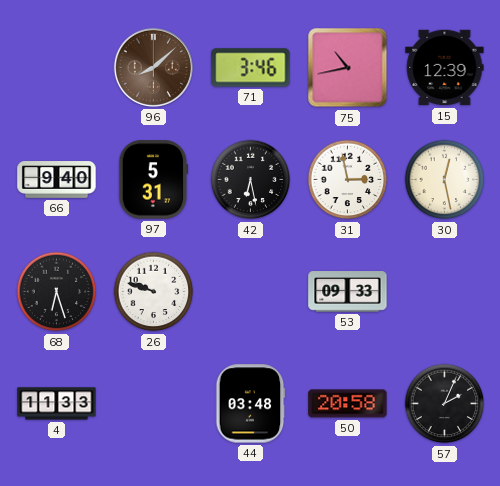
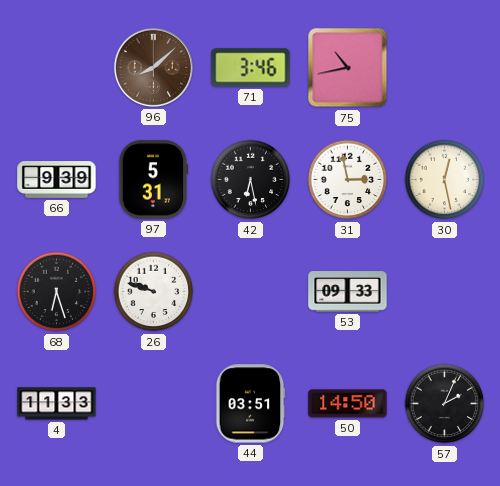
15: 12:39 -> none (445, 68)
66: 9:40 -> 9:39 (57, 180)
44: 03:48 -> 03:51 (251, 404)
50: 20:58 -> 14:50 (348, 404)
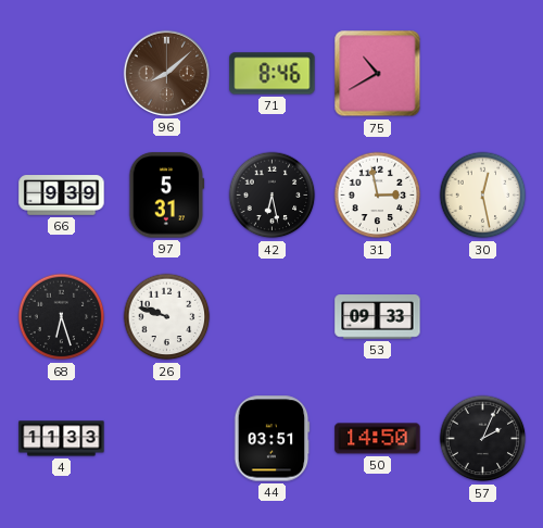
71: 3:46 -> 8:46 (273, 74)
75: 10:43 -> 10:40 (378, 74)
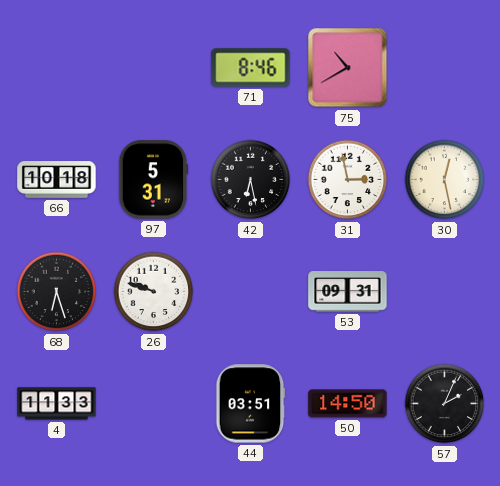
96: 8:08 -> none (166, 73)
66: 9:39 -> 10:18 (57, 180)
53: 09:33 -> 09:31 (348, 292)
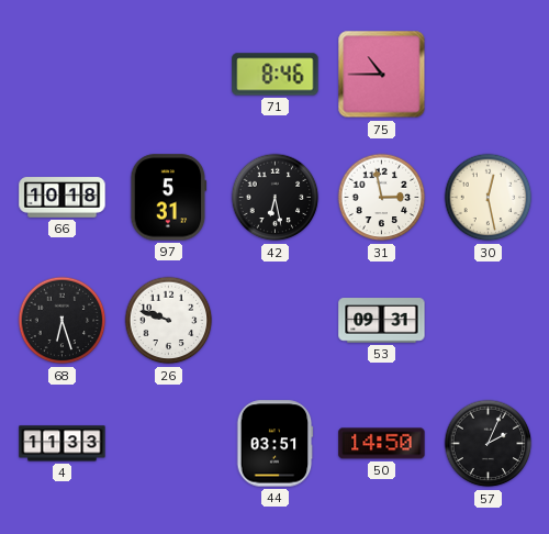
75: 10:40 -> 10:45 (382, 75)
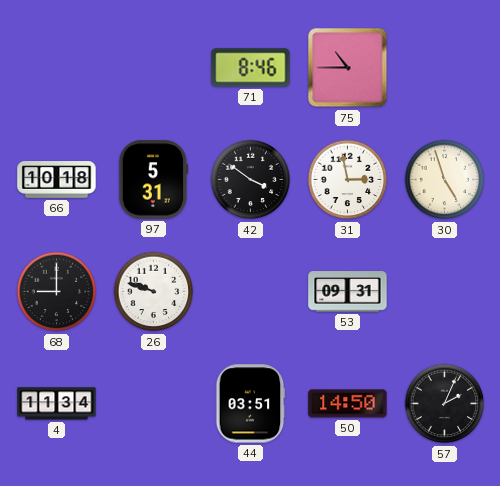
42: 6:28 -> 3:51 (251, 180)
30: 12:28 -> 4:57 (445, 180)
68: 6:27 -> 9:00 (57, 292)
4: 11:33 -> 11:34 (57, 404)
